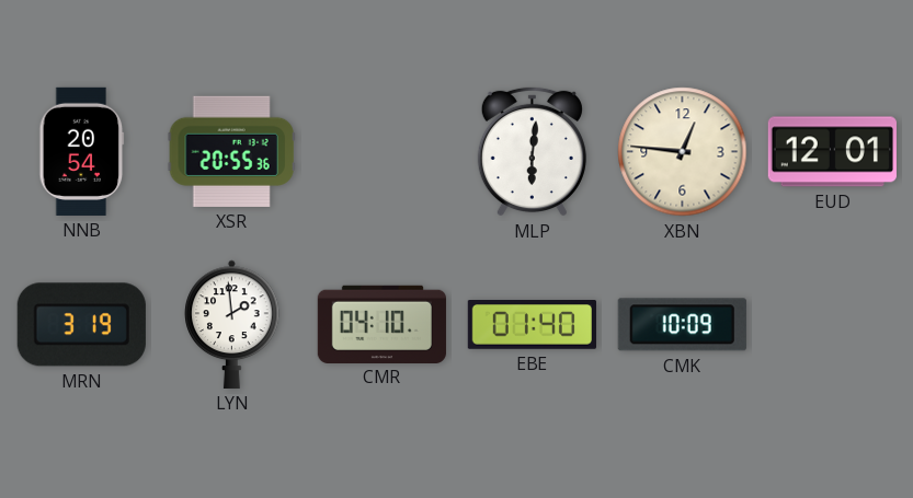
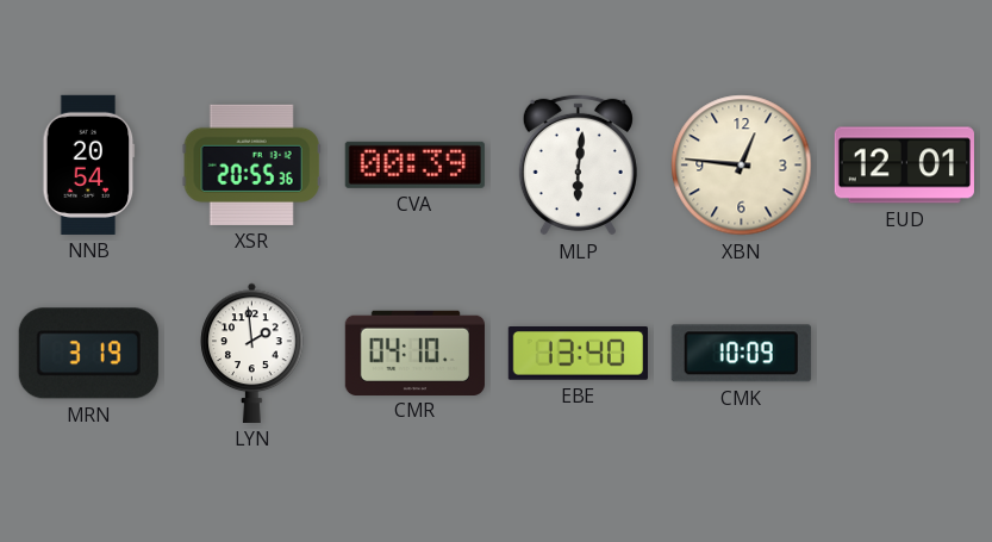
CVA: none -> 00:39 (414, 164)
EBE: 01:40 -> 13:40 (578, 354)
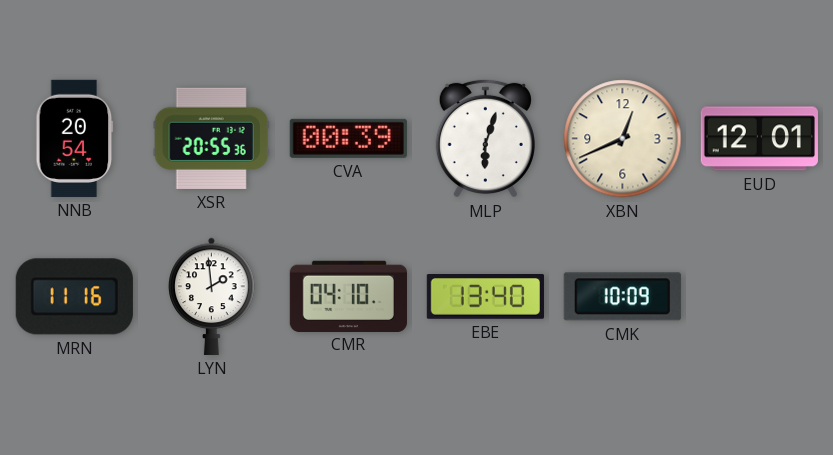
MLP: 6:01 -> 6:03 (485, 138)
XBN: 12:46 -> 12:41 (623, 139)
MRN: 3:19 -> 11:16 (74, 297)
